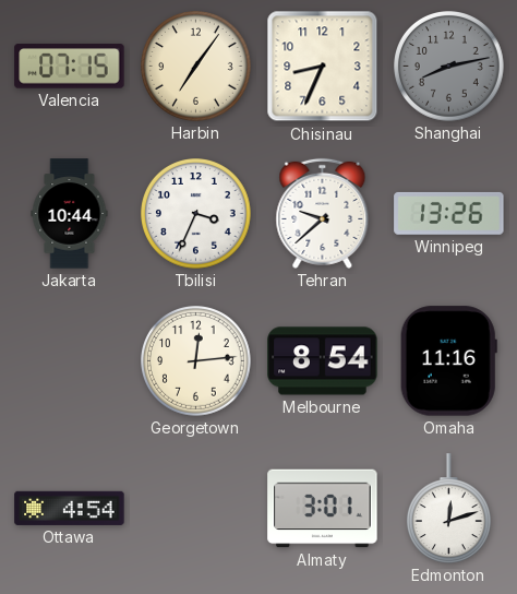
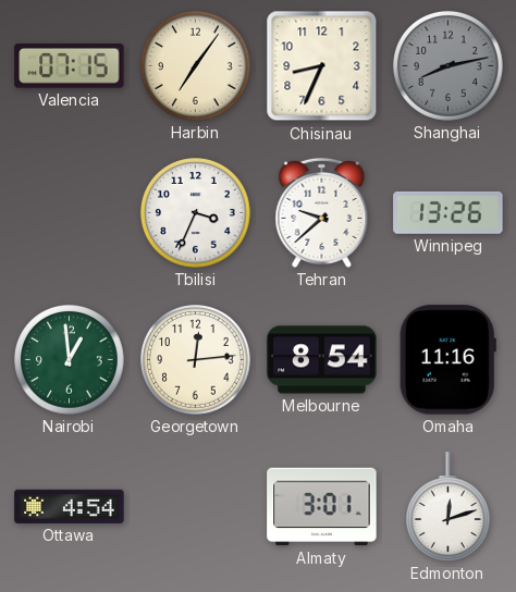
Jakarta: 10:44 -> none (70, 214)
Nairobi: none -> 12:59 (70, 360)
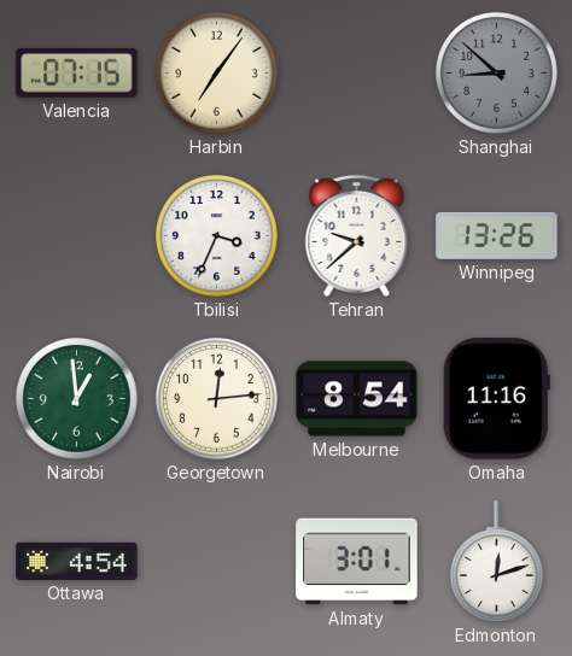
Chisinau: 8:34 -> none (322, 66)
Shanghai: 8:13 -> 8:52 (497, 74)
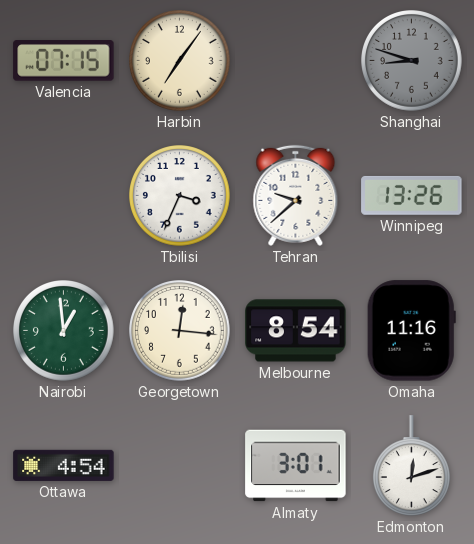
Shanghai: 8:52 -> 8:48 (412, 61)
Georgetown: 12:14 -> 12:16 (180, 331)
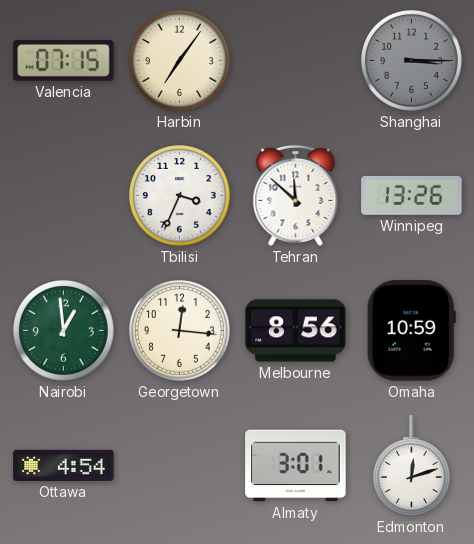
Shanghai: 8:48 -> 3:15 (412, 61)
Tehran: 9:38 -> 11:52 (296, 195)
Melbourne: 8:54 -> 8:56 (296, 331)
Omaha: 11:16 -> 10:59 (411, 331)
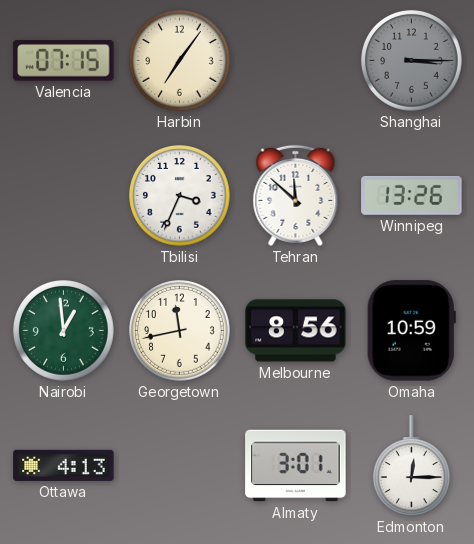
Georgetown: 12:16 -> 11:43 (180, 331)
Ottawa: 4:54 -> 4:13 (64, 465)
Edmonton: 12:12 -> 12:15 (411, 466)
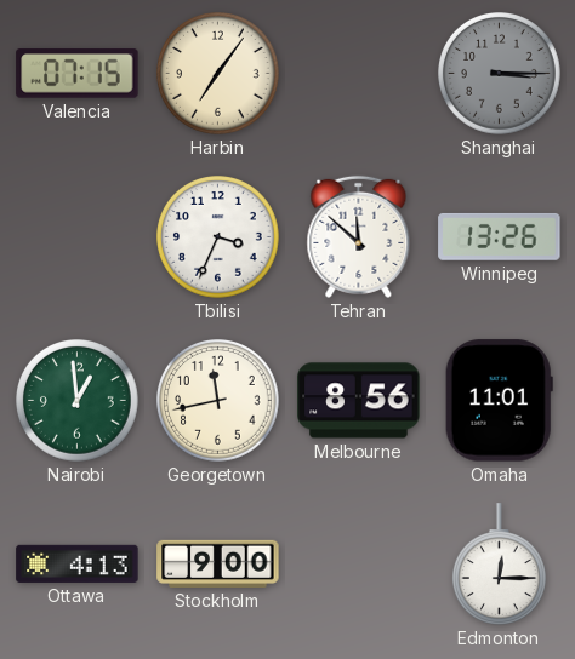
Omaha: 10:59 -> 11:01 (499, 401)
Stockholm: none -> 9:00 (218, 563)
Almaty: 3:01 -> none (296, 466)
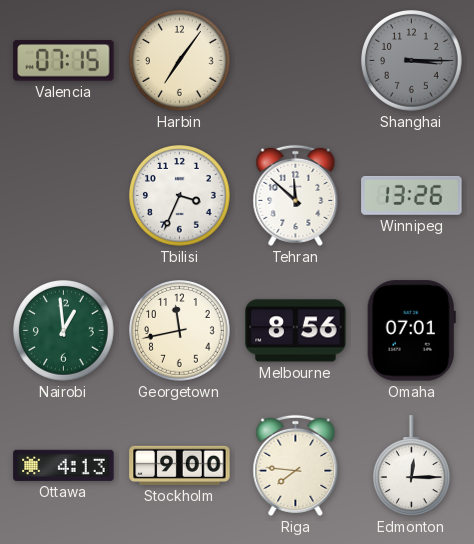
Omaha: 11:01 -> 07:01 (411, 331)
Riga: none -> 7:46 (296, 465)
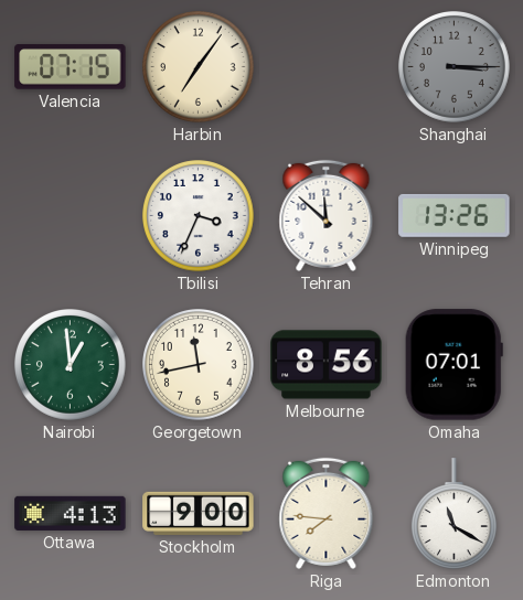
Edmonton: 12:15 -> 11:20 (453, 514)
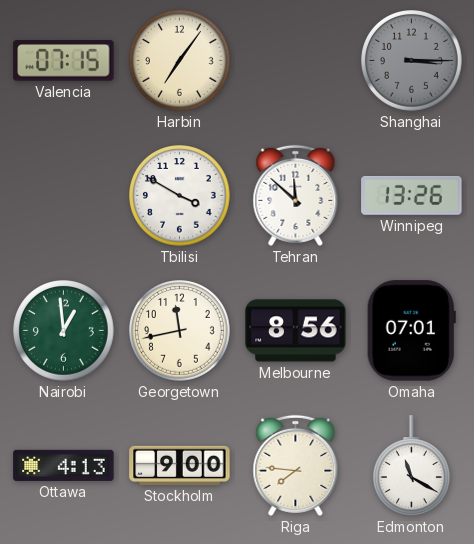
Tbilisi: 3:34 -> 3:50 (180, 196)
